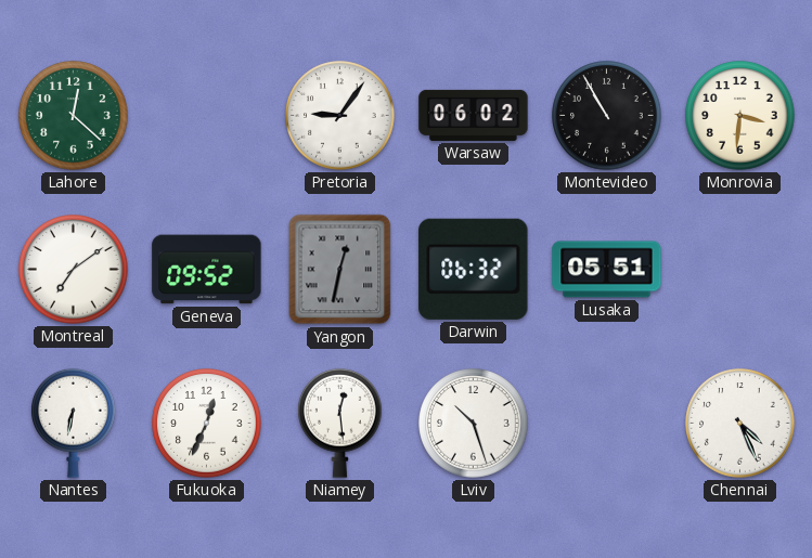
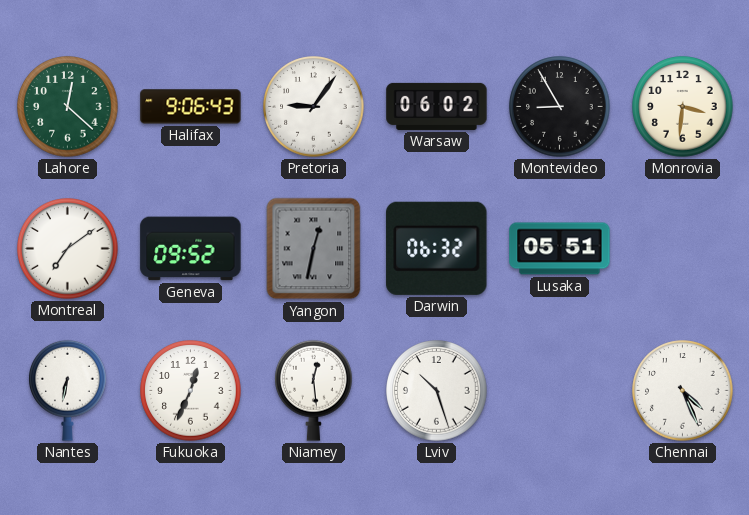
Halifax: none -> 9:06 (191, 107)
Montevideo: 10:55 -> 8:55 (560, 107)
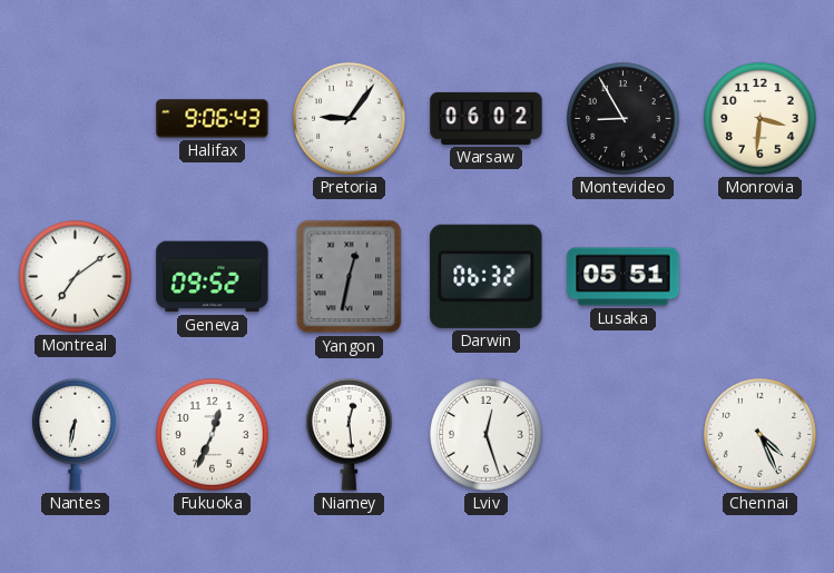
Lahore: 12:22 -> none (68, 107)
Lviv: 10:27 -> 12:27 (487, 435)
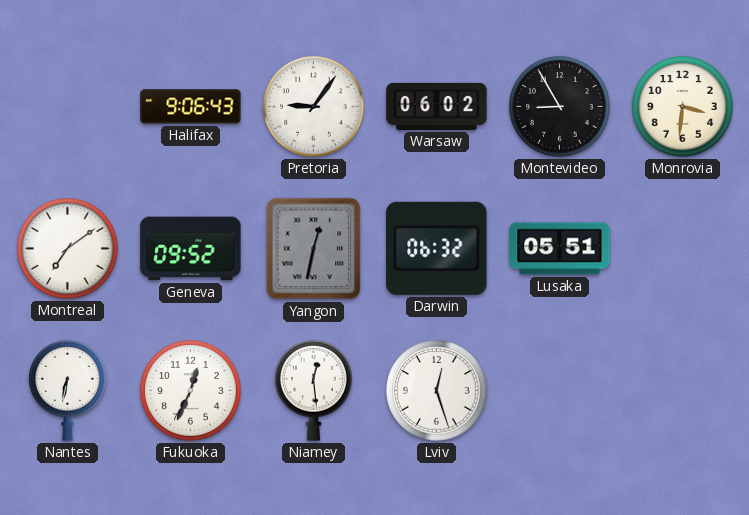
Chennai: 4:26 -> none (761, 435)
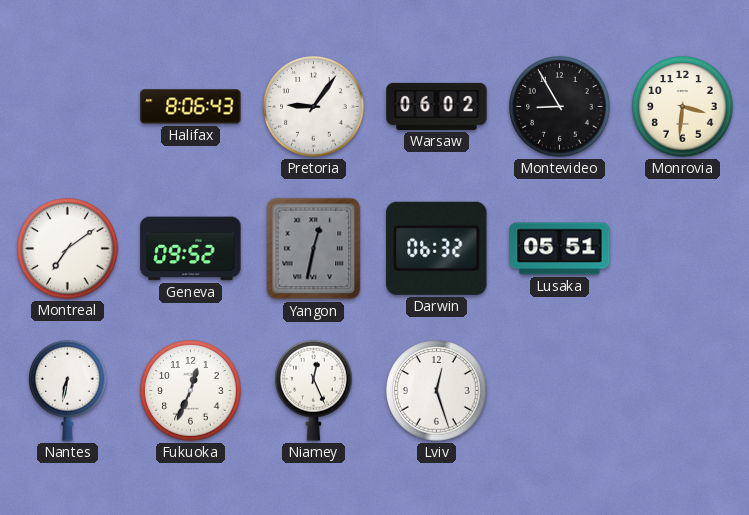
Halifax: 9:06 -> 8:06 (191, 107)
Niamey: 12:29 -> 12:26 (314, 390)
